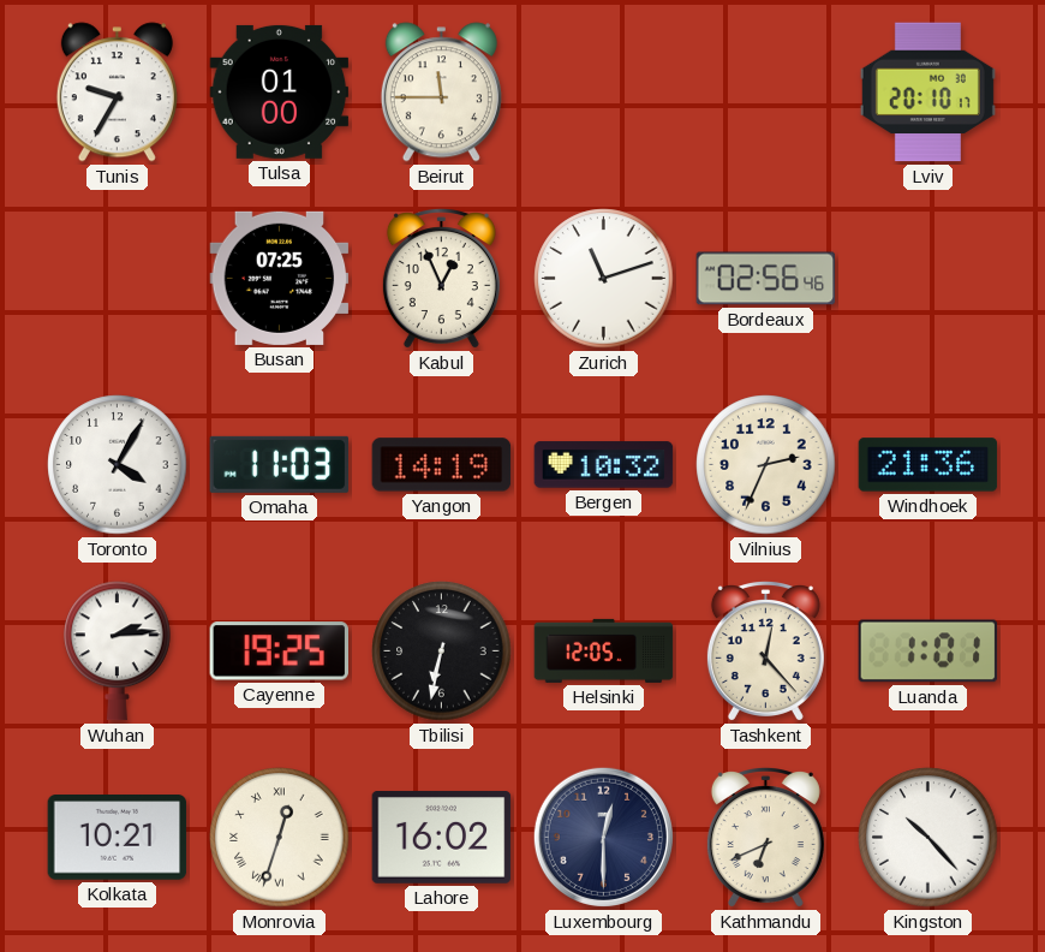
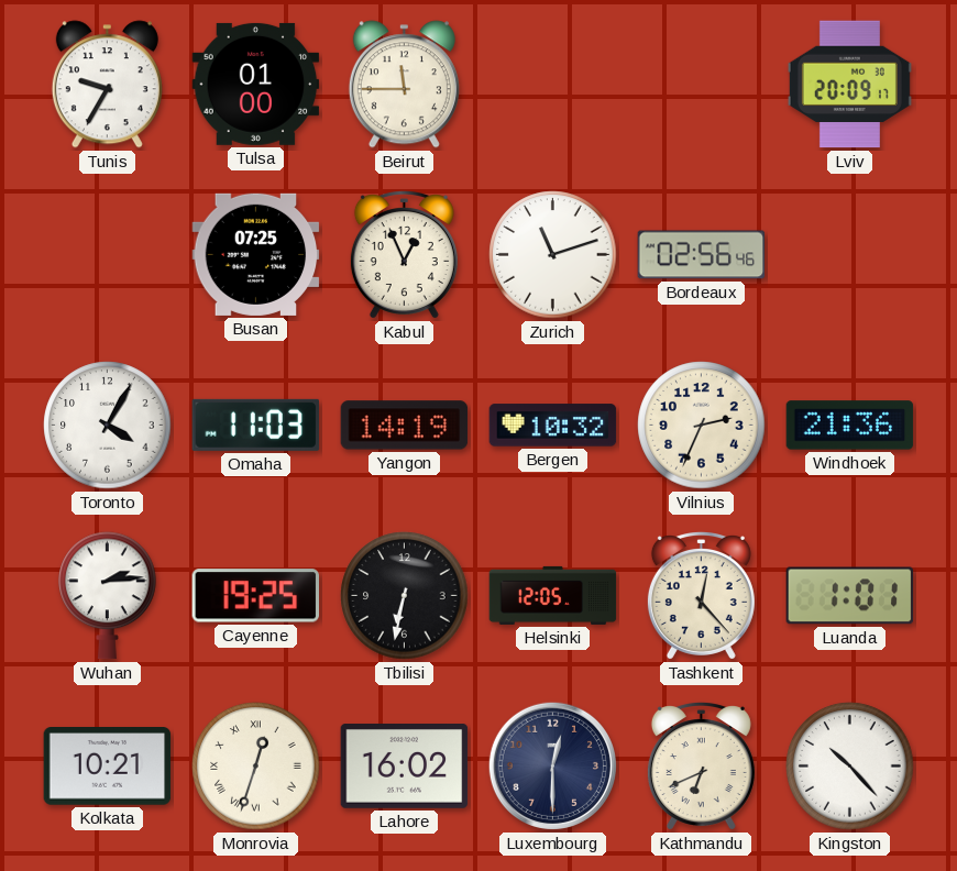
Lviv: 20:10 -> 20:09 (849, 85)
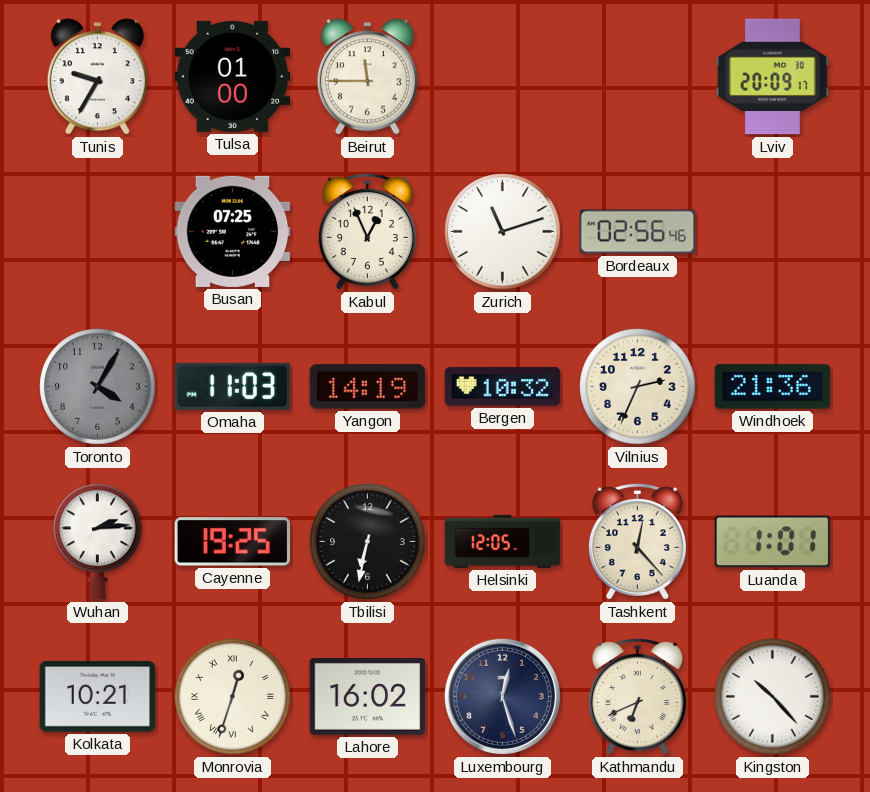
Toronto dial: white -> grey (98, 387)
Luxembourg: 12:30 -> 12:27 (502, 696)
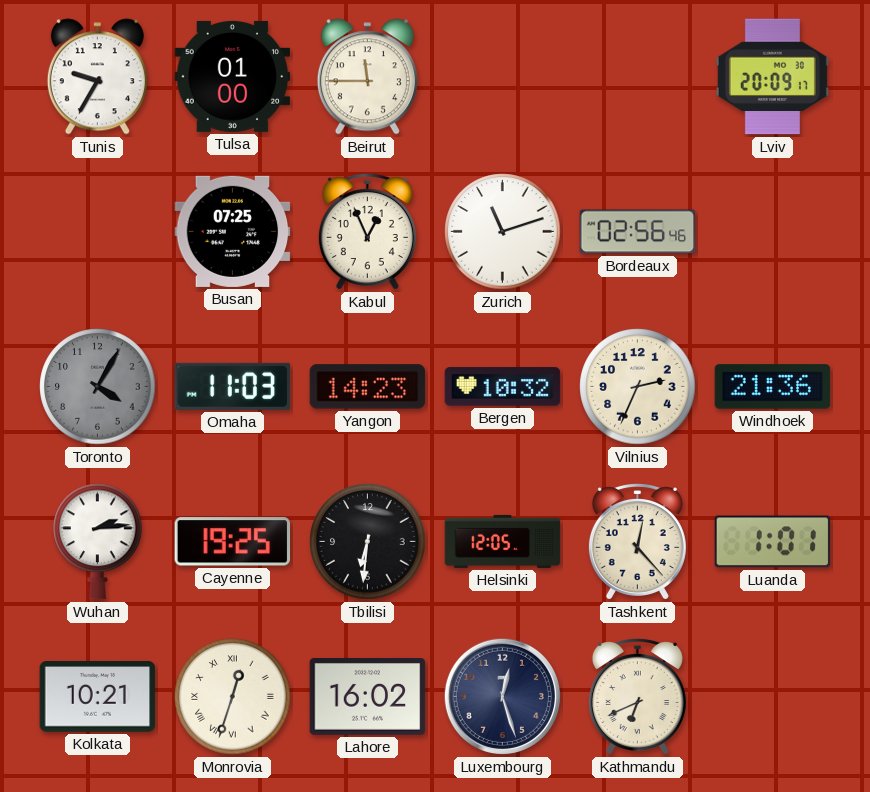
Yangon: 14:19 -> 14:23 (368, 387)
Tbilisi: 6:32 -> 6:31 (368, 542)
Kingston: 10:23 -> none (773, 697)
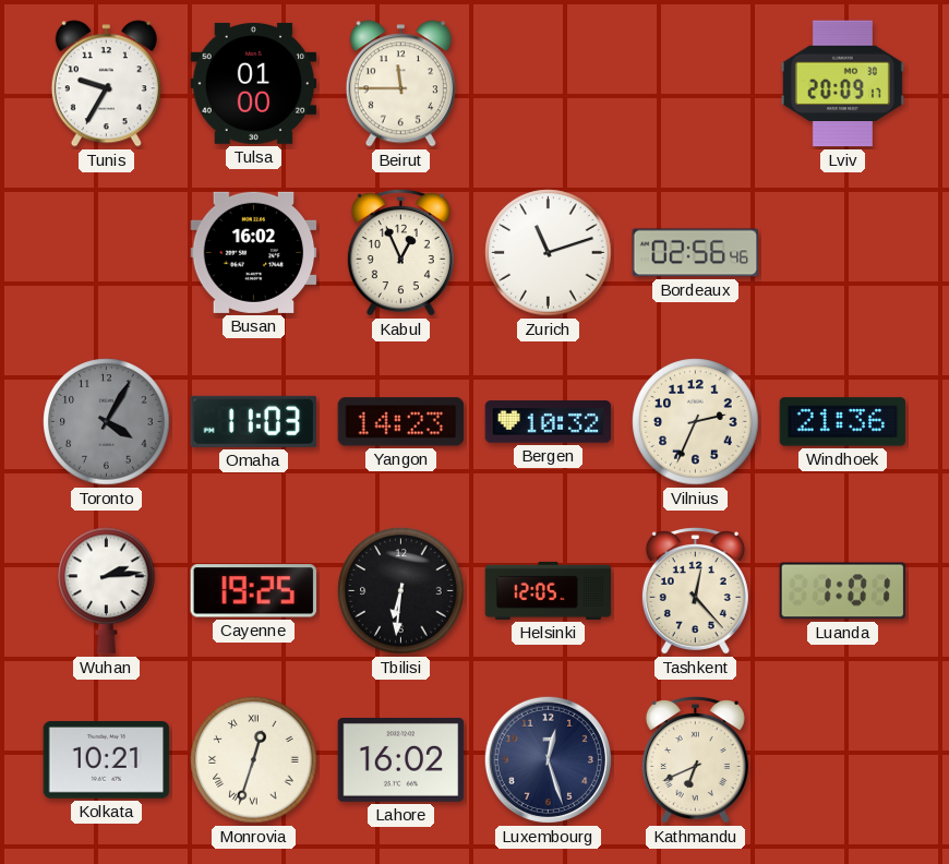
Busan: 07:25 -> 16:02 (254, 252)
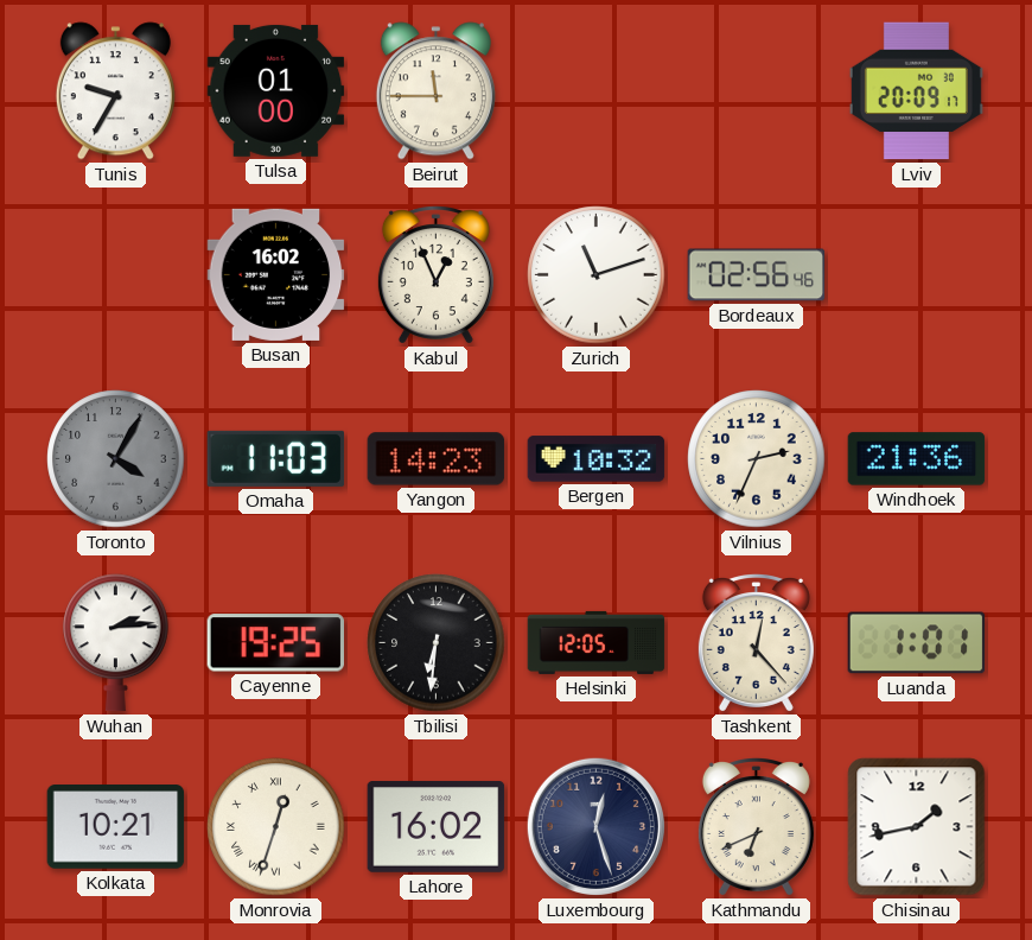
Chisinau: none -> 1:43 (917, 827)
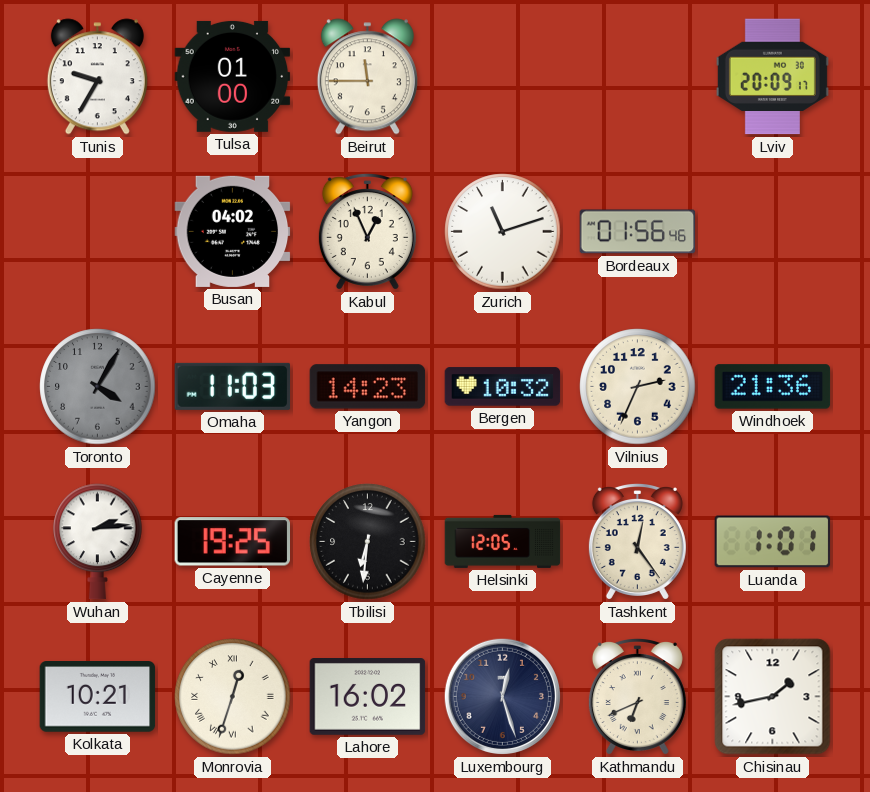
Busan: 16:02 -> 04:02 (233, 231)
Bordeaux: 02:56 -> 01:56 (638, 232)
Tashkent: 12:23 -> 12:24 (637, 542)
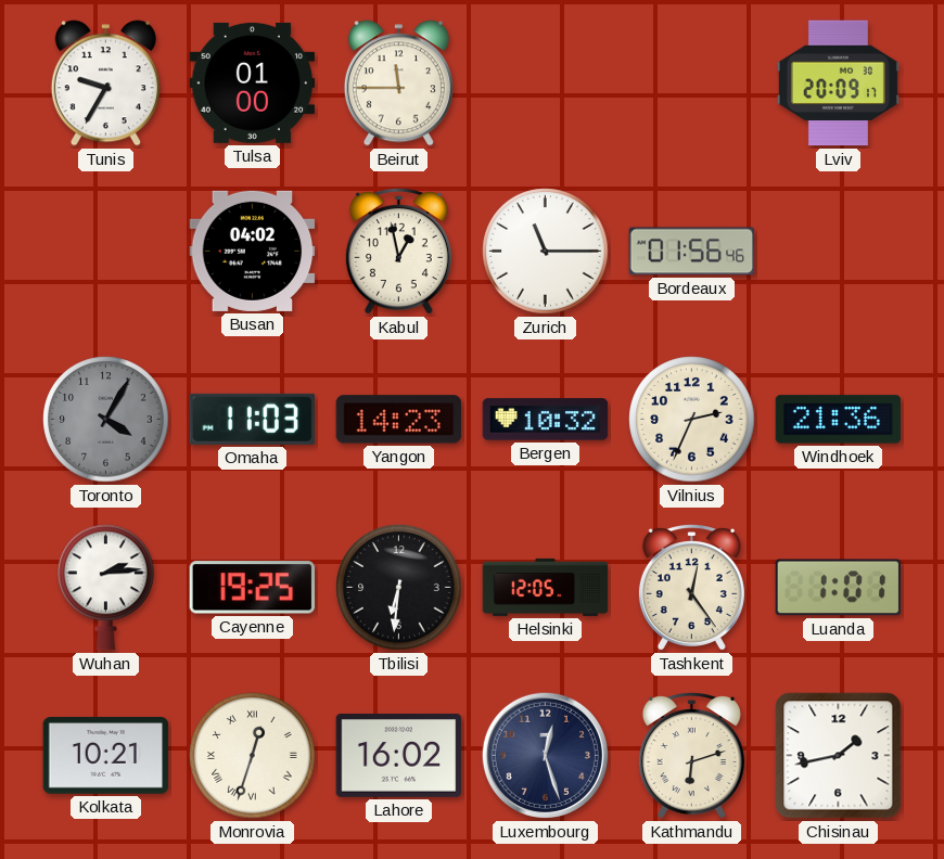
Kabul: 12:56 -> 12:58 (398, 252)
Zurich: 11:12 -> 11:15 (546, 252)
Kathmandu: 6:41 -> 6:12 (691, 756)
